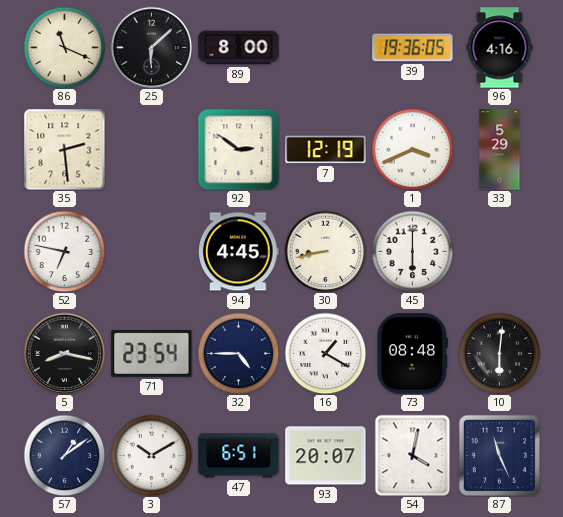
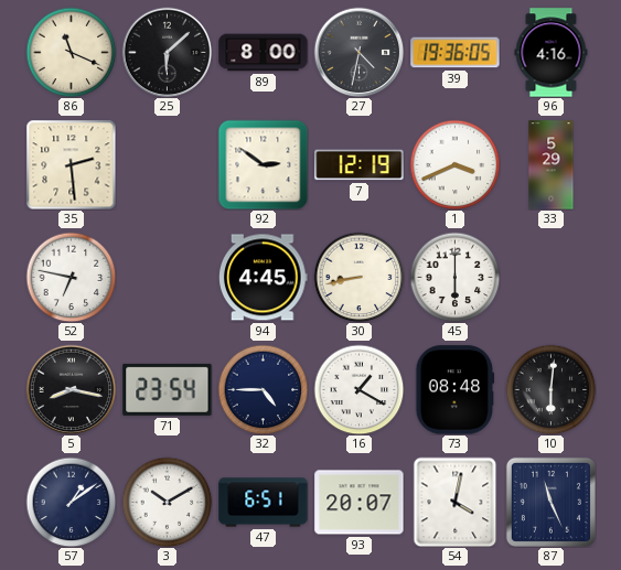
27: none -> 4:32 (358, 52)
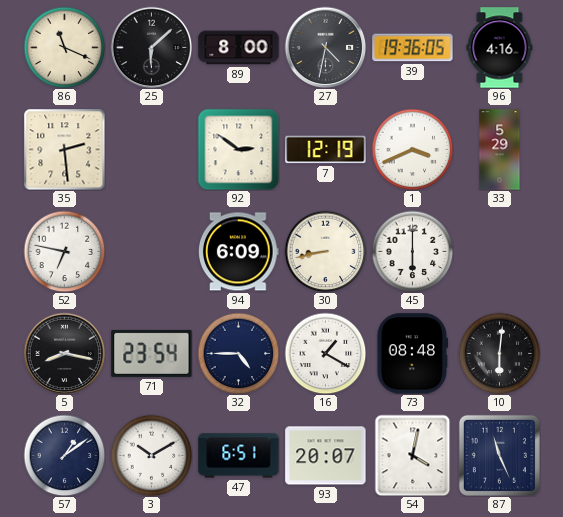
94: 4:45 -> 6:09 (239, 252)
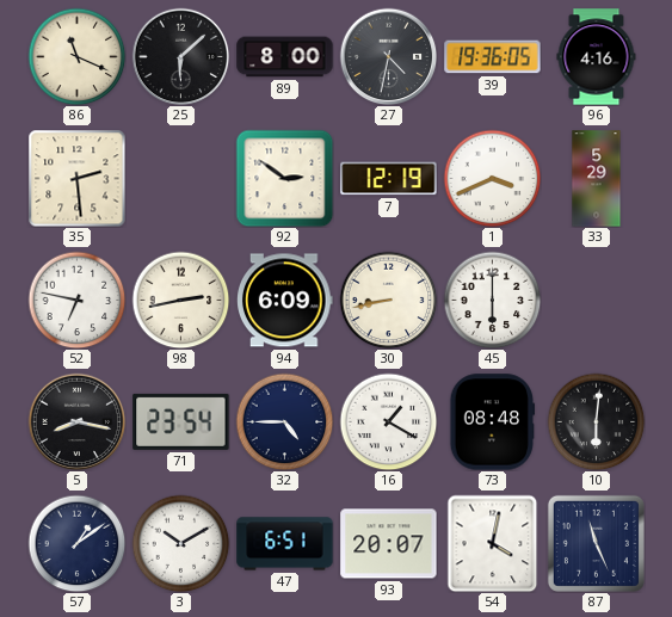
98: none -> 2:43 (180, 300)
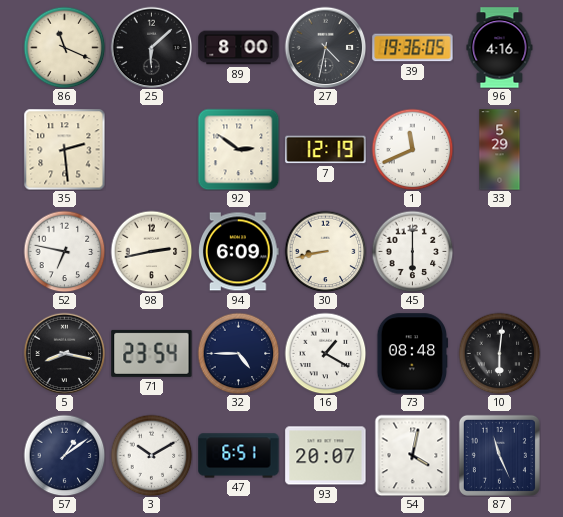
1: 3:41 -> 11:41 (412, 149)
